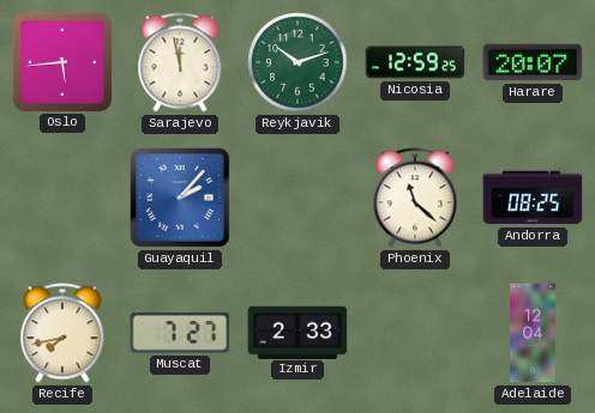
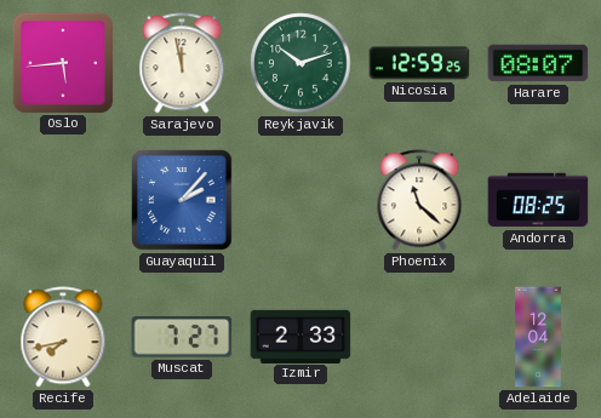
Harare: 20:07 -> 08:07 (538, 63)
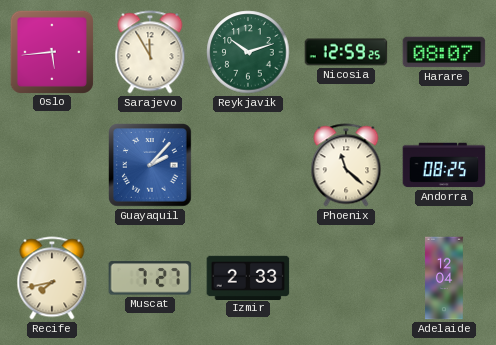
Sarajevo: 11:58 -> 11:55 (150, 52)
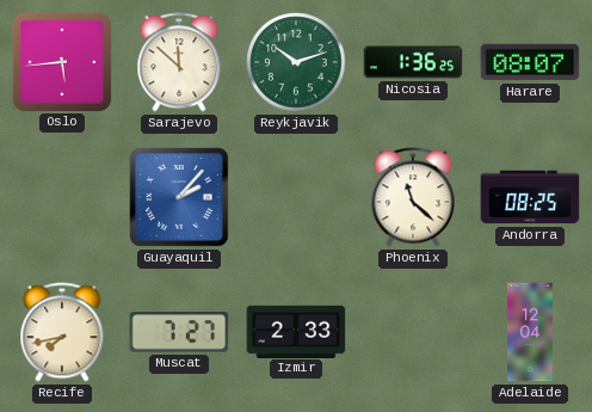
Sarajevo: 11:55 -> 11:52 (179, 62)
Nicosia: 12:59 -> 1:36 (413, 62)
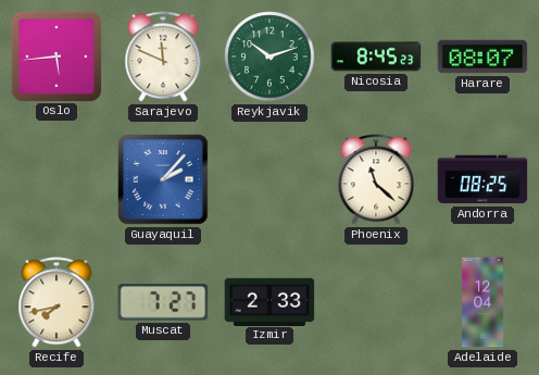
Sarajevo: 11:52 -> 11:49 (163, 57)
Nicosia: 1:36 -> 8:45 (376, 57)
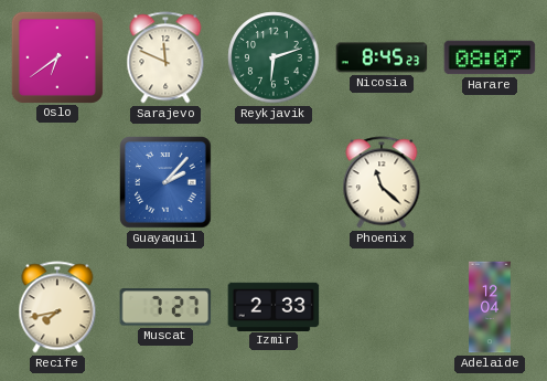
Oslo: 5:44 -> 6:39 (56, 56)
Reykjavik: 10:12 -> 6:12 (273, 57)
Andorra: 08:25 -> none (482, 179)
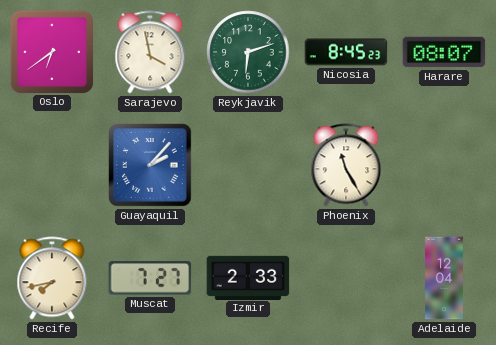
Sarajevo: 11:49 -> 3:58 (150, 52)
Phoenix: 11:22 -> 11:25 (346, 165)
